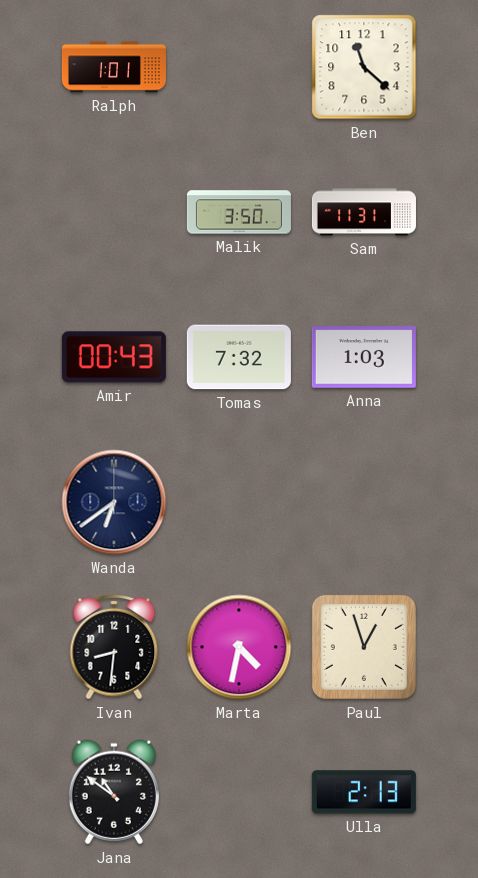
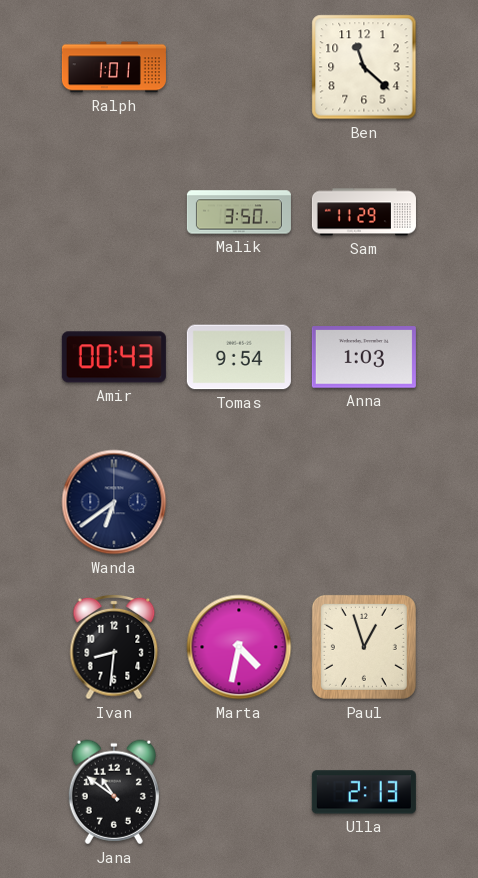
Sam: 11:31 -> 11:29 (364, 212)
Tomas: 7:32 -> 9:54 (239, 357)
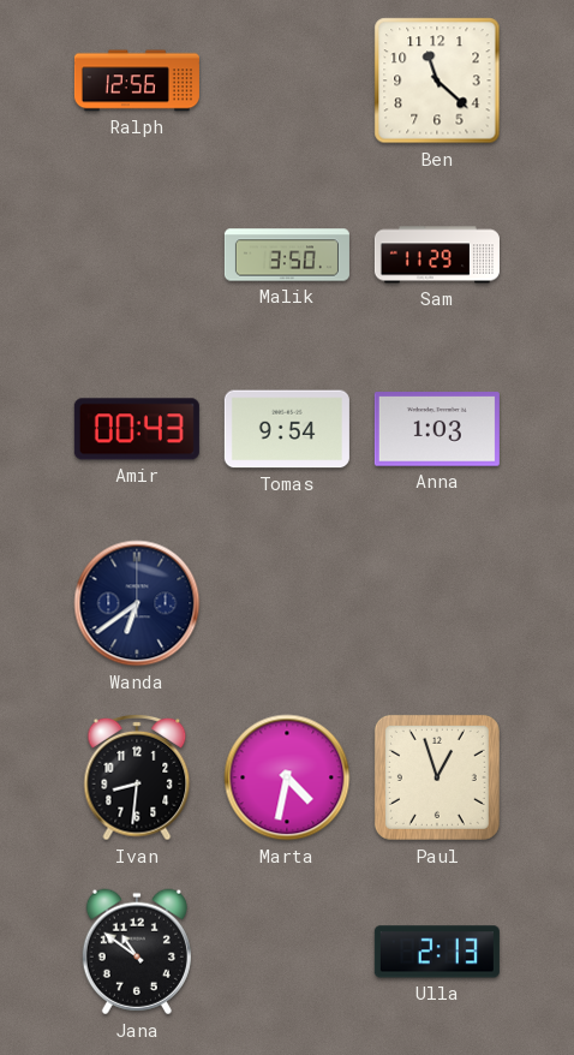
Ralph: 1:01 -> 12:56 (137, 81)
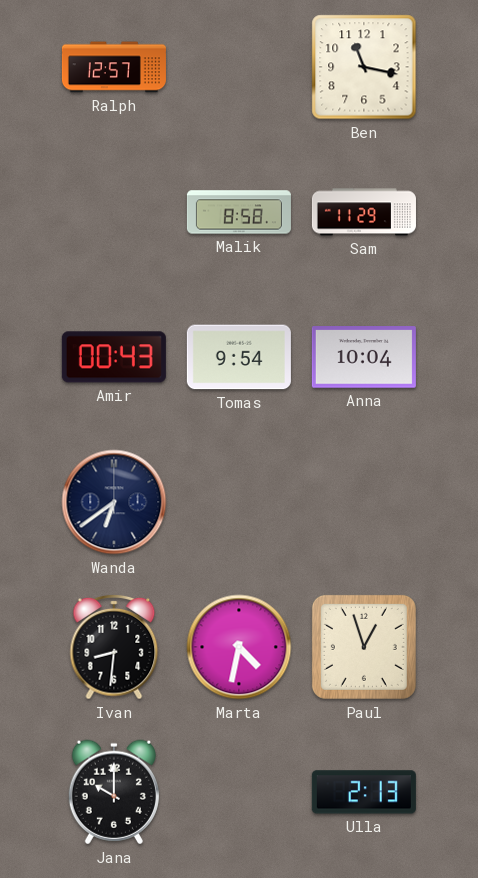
Ralph: 12:56 -> 12:57 (114, 67)
Ben: 11:22 -> 11:17 (364, 67)
Malik: 3:50 -> 8:58 (239, 212)
Anna: 1:03 -> 10:04 (364, 357)
Jana: 10:51 -> 10:00 (114, 792)
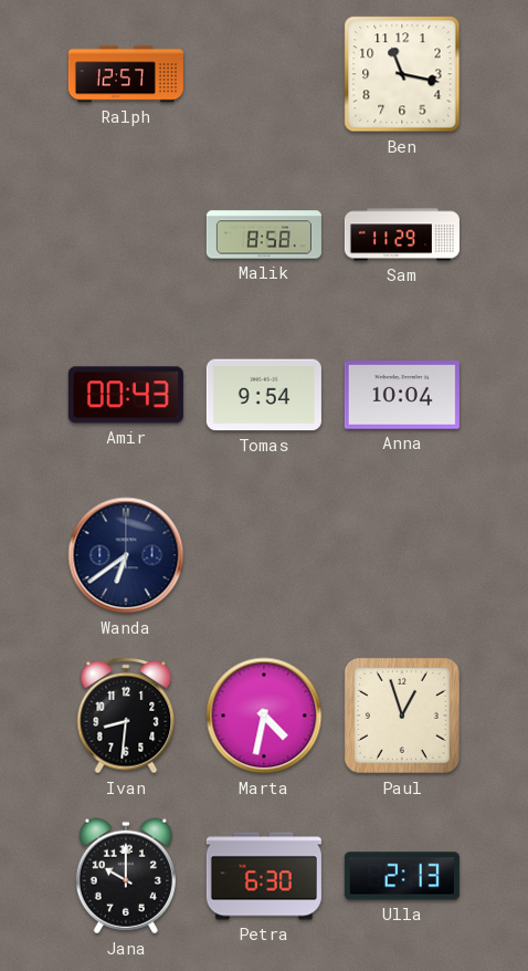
Petra: none -> 6:30 (264, 876)
